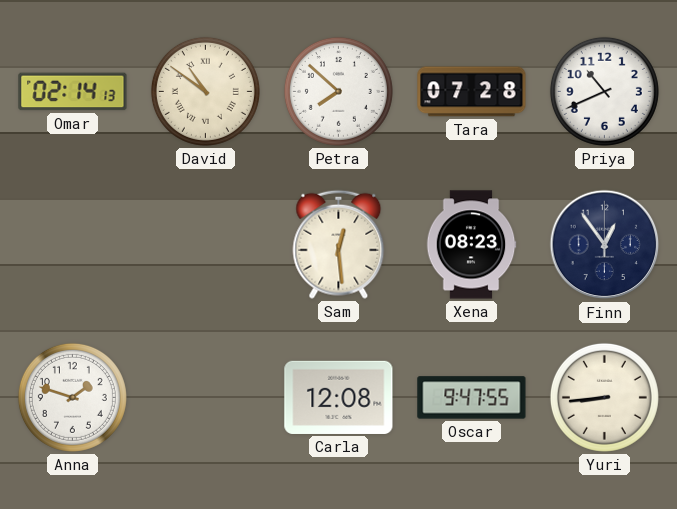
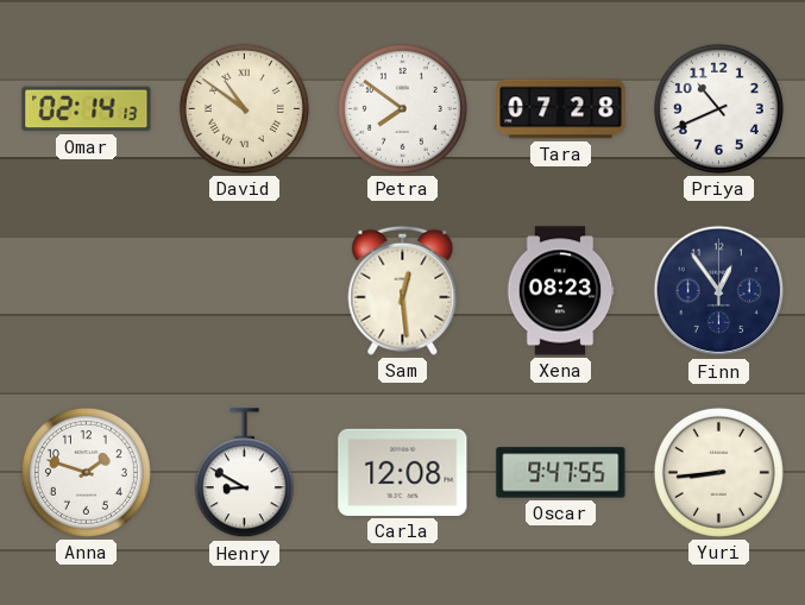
Petra: 7:52 -> 7:51 (402, 108)
Henry: none -> 8:50 (244, 473)
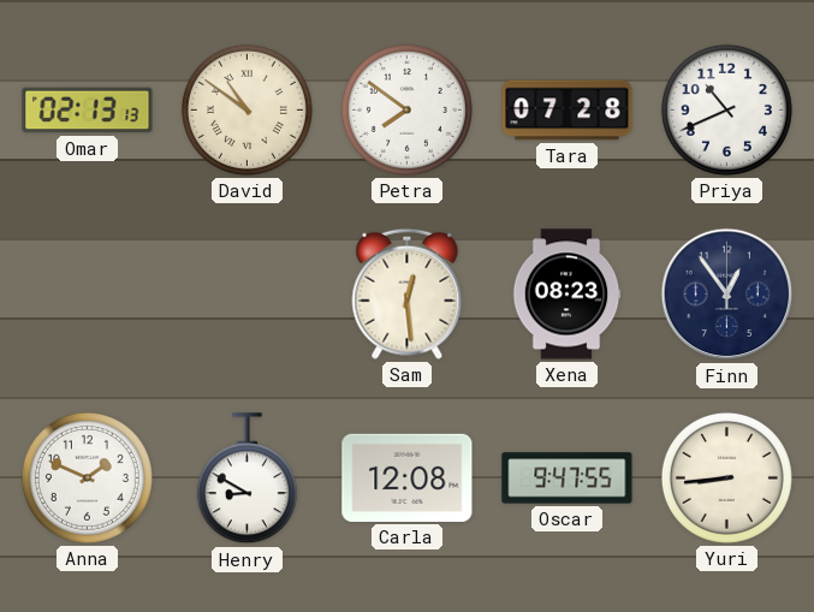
Omar: 02:14 -> 02:13 (88, 111)
Anna: 1:48 -> 1:49 (87, 477)
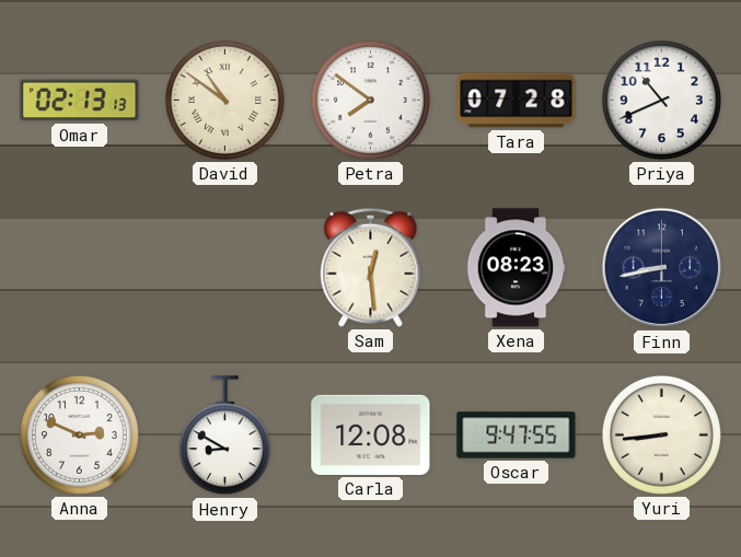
Finn: 12:54 -> 8:43 (662, 268)
Anna: 1:49 -> 2:49 (79, 434)
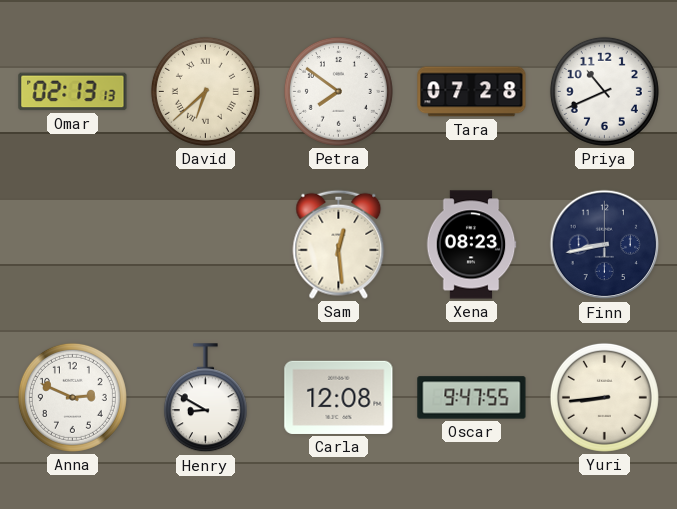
David: 10:51 -> 6:38 (205, 91)
